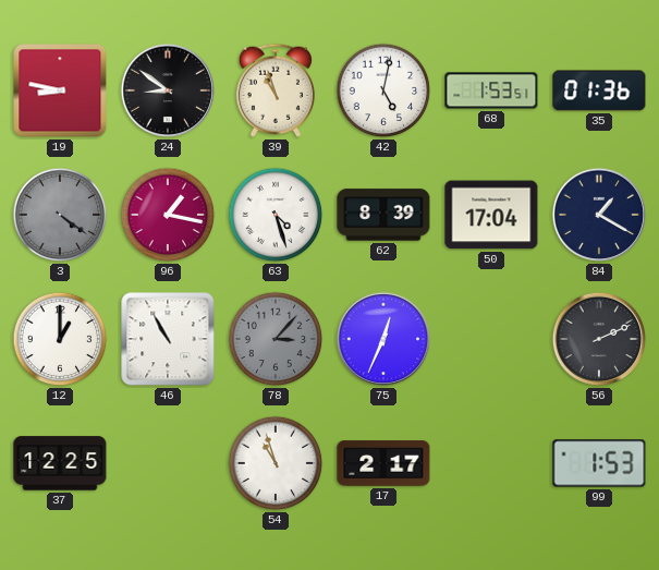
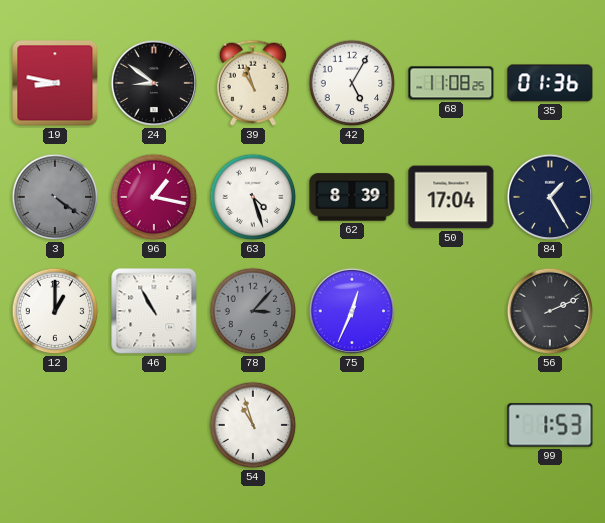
42: 5:02 -> 5:05 (352, 83)
68: 1:53 -> 11:08 (451, 83)
84: 1:20 -> 1:25 (550, 197)
37: 12:25 -> none (60, 463)
17: 2:17 -> none (383, 463)
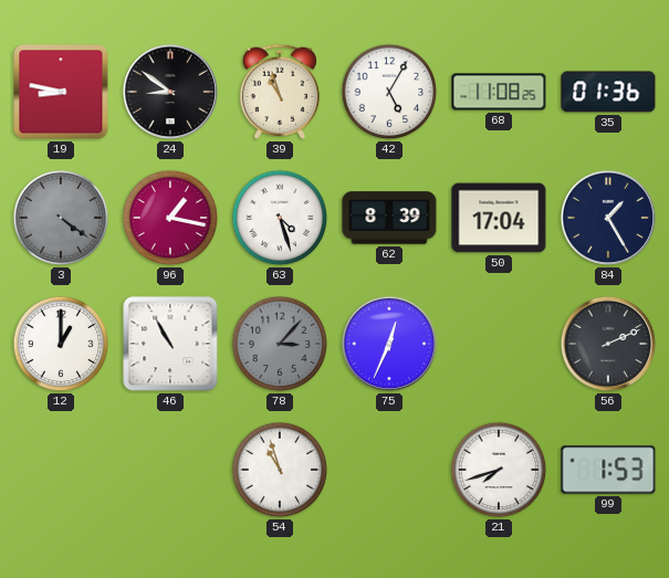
21: none -> 7:42 (499, 470)
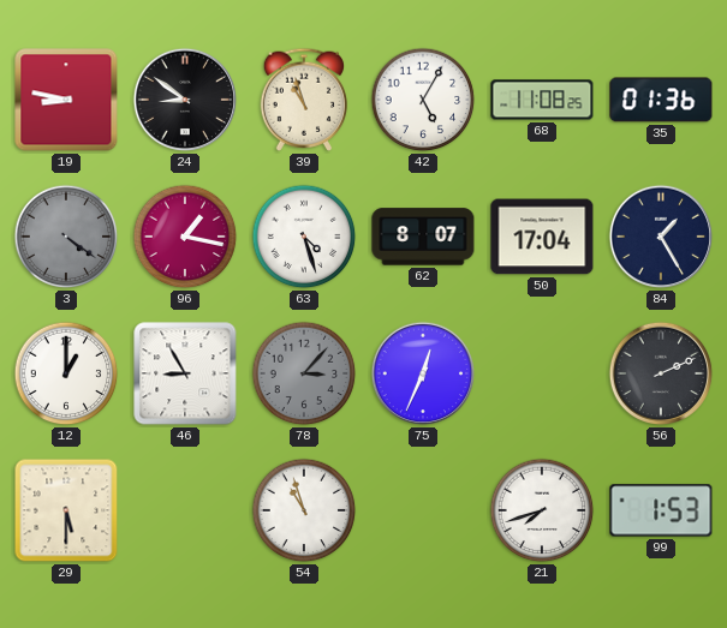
62: 8:39 -> 8:07 (423, 237)
46: 10:55 -> 8:55 (185, 373)
29: none -> 5:30 (66, 510)
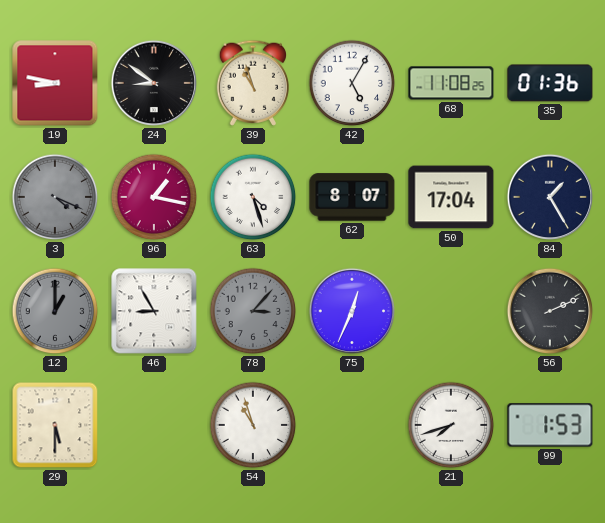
3: 4:21 -> 4:19 (55, 197)
12 dial: white -> grey (55, 311)
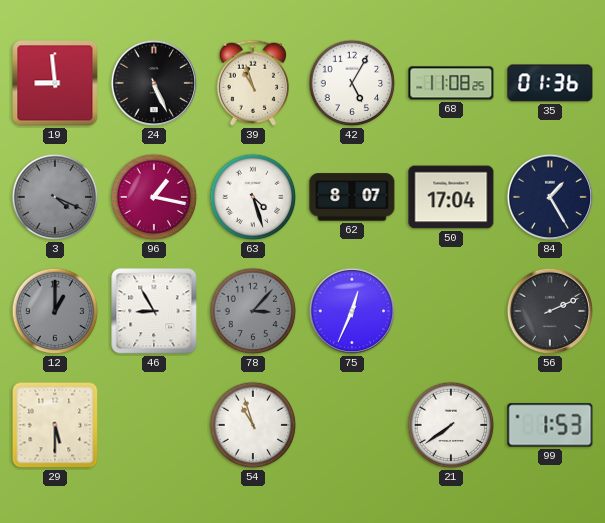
19: 8:47 -> 8:59 (55, 83)
24: 8:51 -> 5:26 (154, 83)
21: 7:42 -> 7:39 (451, 425)
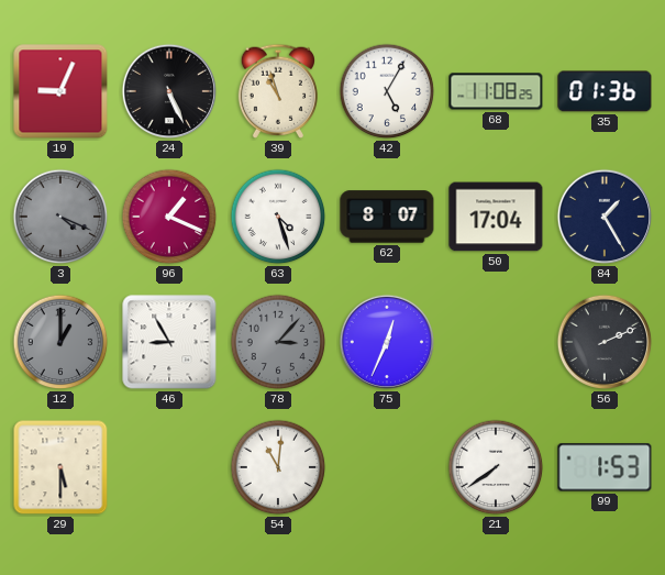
19: 8:59 -> 9:04 (60, 91)
96: 1:17 -> 1:19 (169, 217)
54: 10:57 -> 11:01 (278, 467)
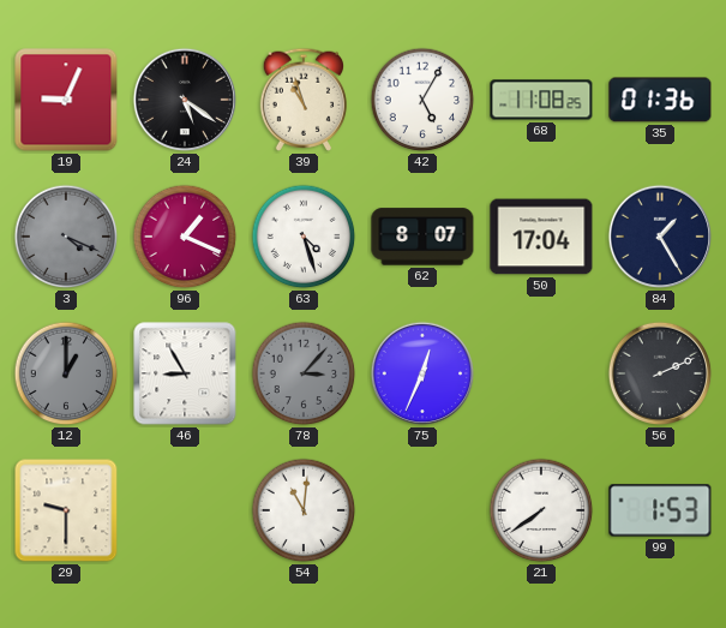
24: 5:26 -> 5:21 (185, 100)
29: 5:30 -> 9:30 (66, 510)
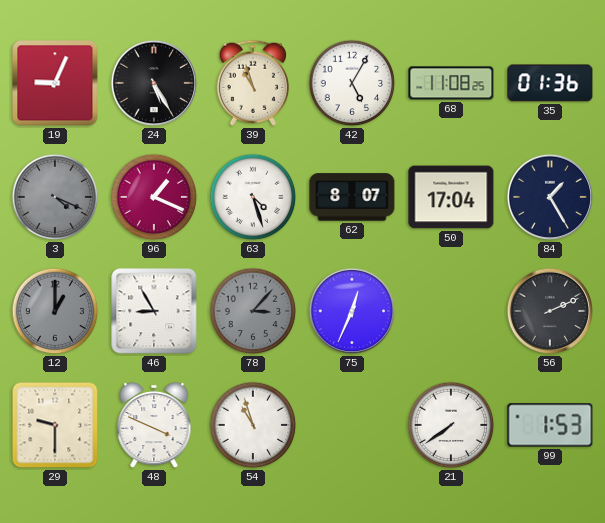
24: 5:21 -> 5:25 (154, 83)
48: none -> 3:49 (154, 425)
54: 11:01 -> 10:57 (253, 425)
